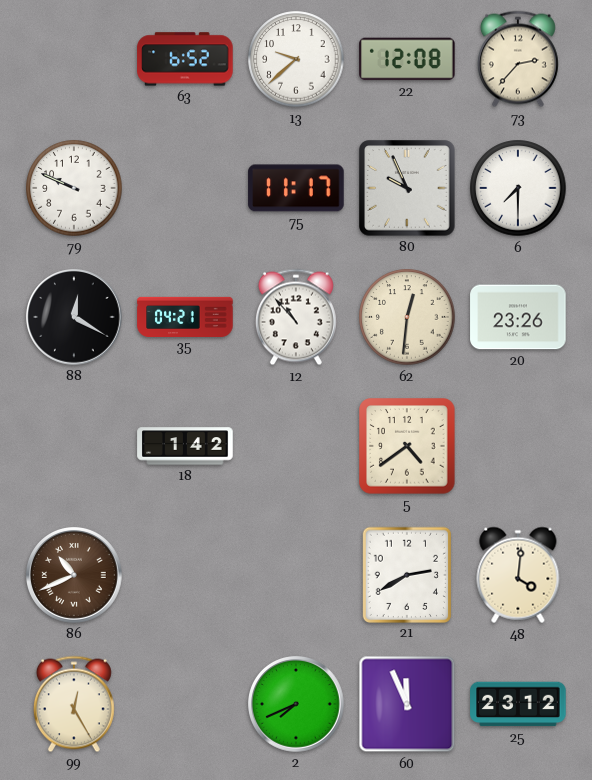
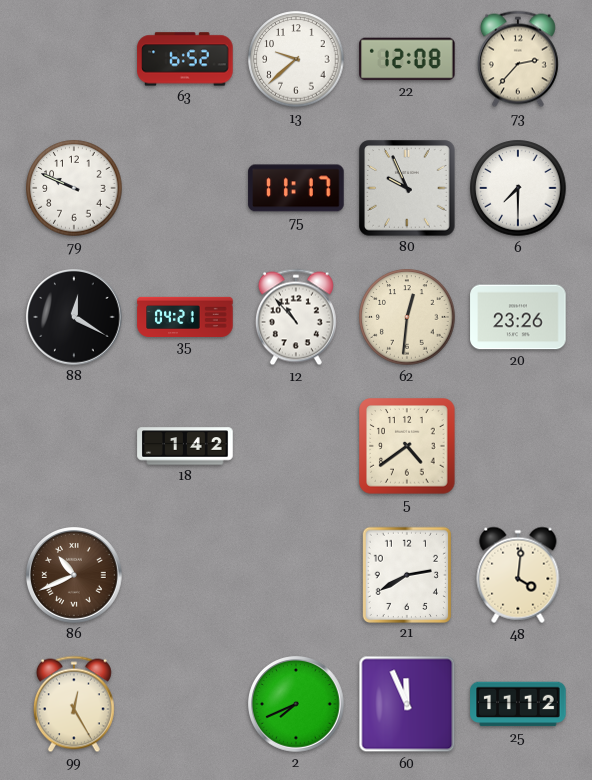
25: 23:12 -> 11:12 (518, 704)
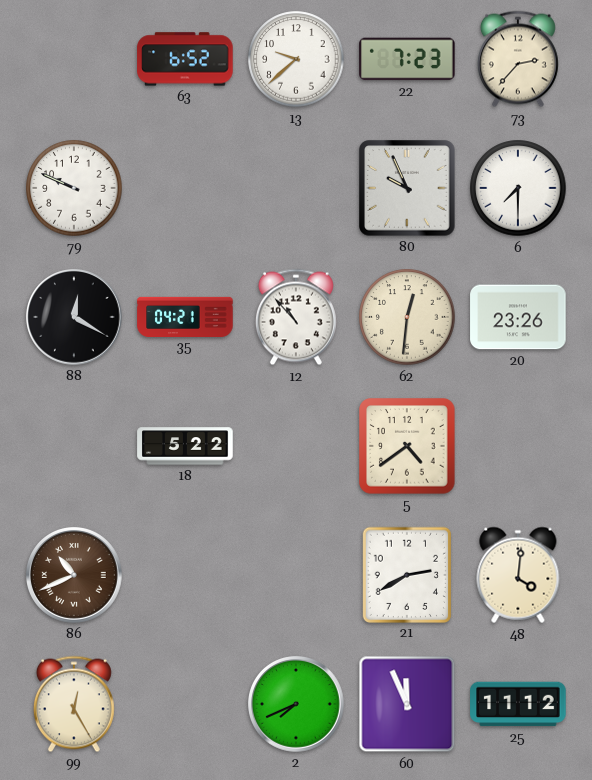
22: 12:08 -> 7:23 (407, 59)
75: 11:17 -> none (296, 188)
18: 1:42 -> 5:22 (185, 446)
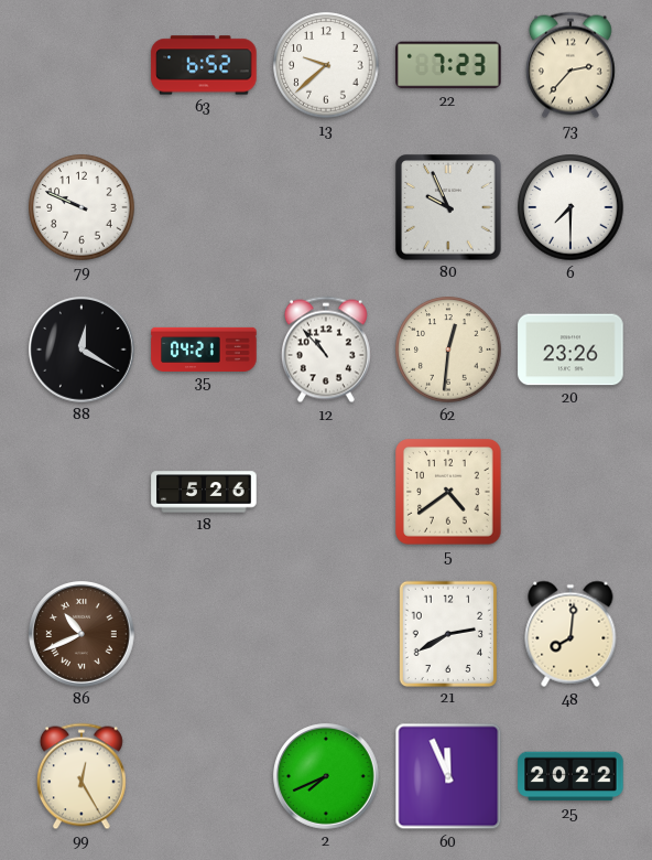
18: 5:22 -> 5:26 (204, 492)
48: 4:01 -> 8:01 (570, 634)
25: 11:12 -> 20:22 (570, 776)
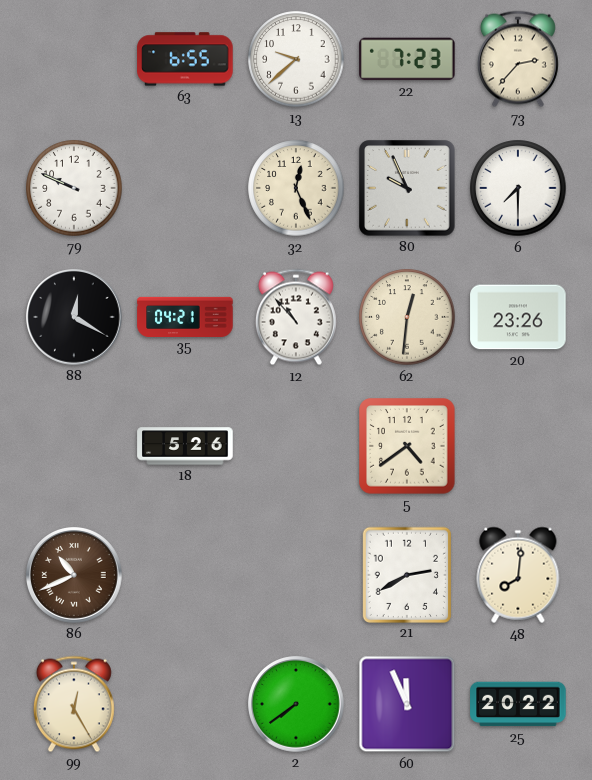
63: 6:52 -> 6:55 (185, 59)
32: none -> 12:26 (296, 188)
2: 7:41 -> 7:39 (297, 705)
